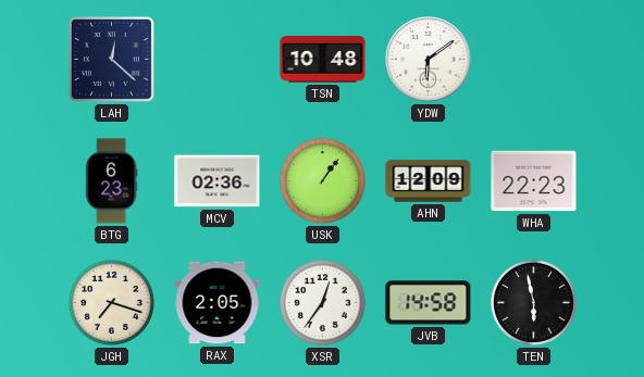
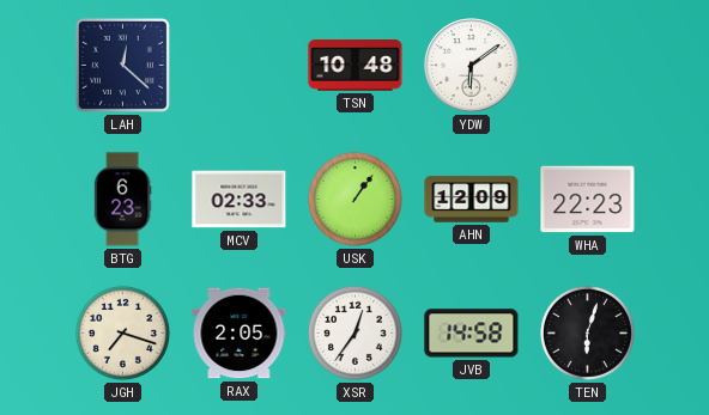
MCV: 02:36 -> 02:33 (240, 200)
TEN: 5:58 -> 6:03 (587, 332)
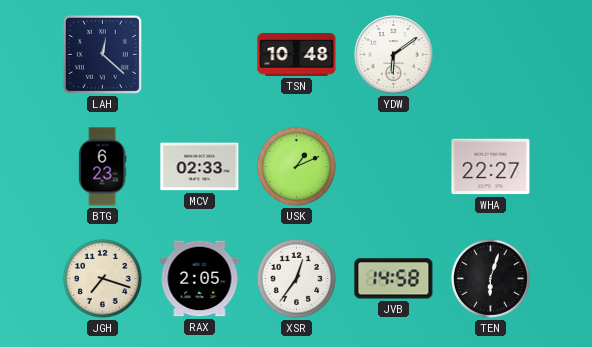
USK: 1:06 -> 1:11 (296, 166)
AHN: 12:09 -> none (472, 200)
WHA: 22:23 -> 22:27 (491, 167)
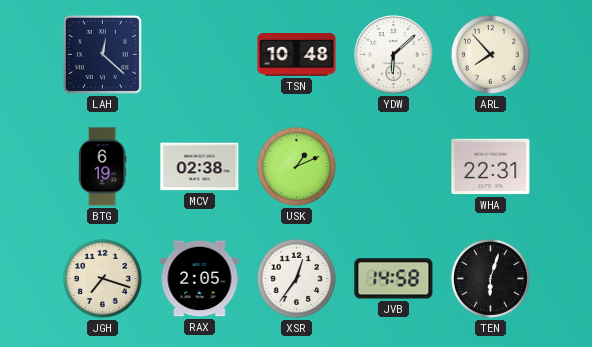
YDW: 6:09 -> 6:08 (394, 55)
ARL: none -> 7:53 (490, 54)
BTG: 6:23 -> 6:19 (102, 167)
MCV: 02:33 -> 02:38 (200, 167)
WHA: 22:27 -> 22:31 (491, 167)
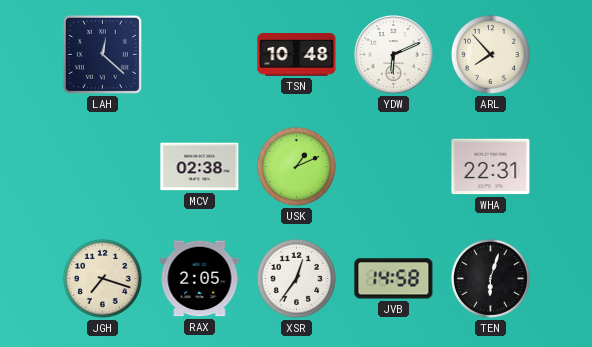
YDW: 6:08 -> 6:11 (394, 55)
BTG: 6:19 -> none (102, 167)
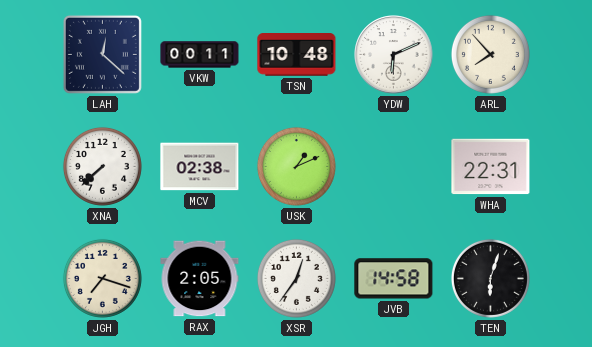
VKW: none -> 00:11 (200, 55)
XNA: none -> 7:38 (102, 166)
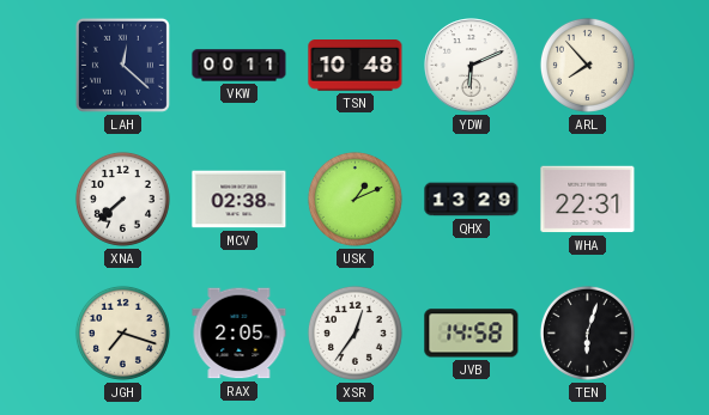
QHX: none -> 13:29 (472, 200)
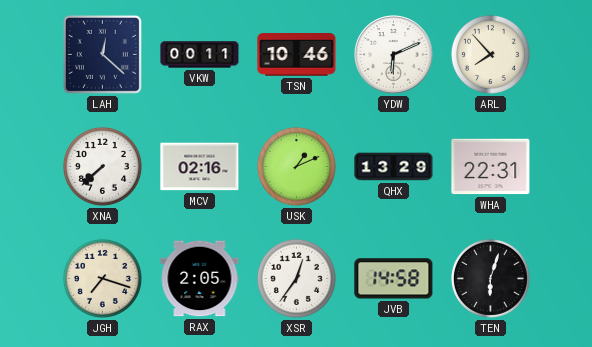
TSN: 10:48 -> 10:46 (297, 55)
MCV: 02:38 -> 02:16 (200, 167)
